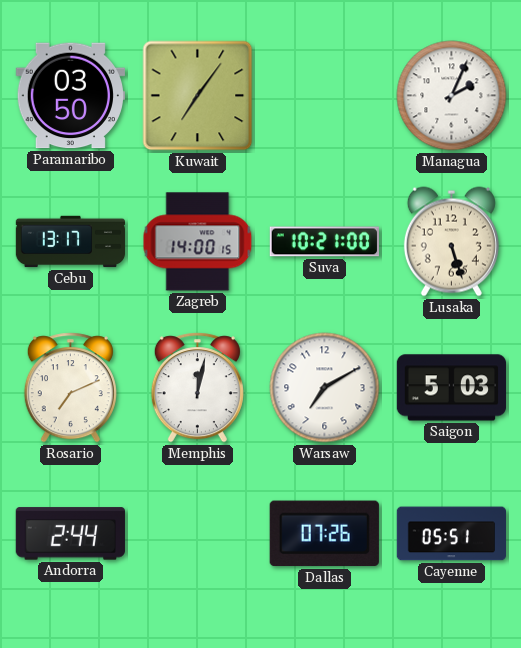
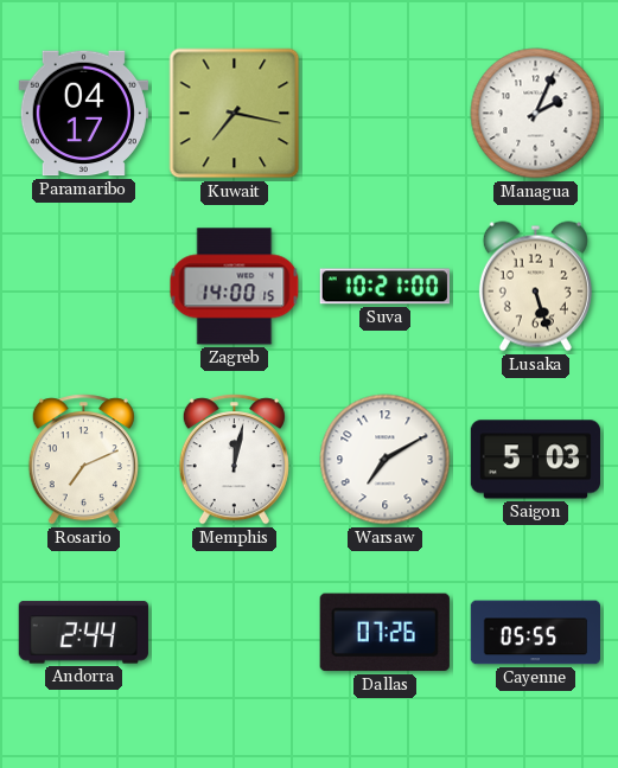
Paramaribo: 03:50 -> 04:17 (83, 114)
Kuwait: 7:06 -> 7:17 (235, 114)
Cebu: 13:17 -> none (71, 242)
Cayenne: 05:51 -> 05:55 (536, 633)
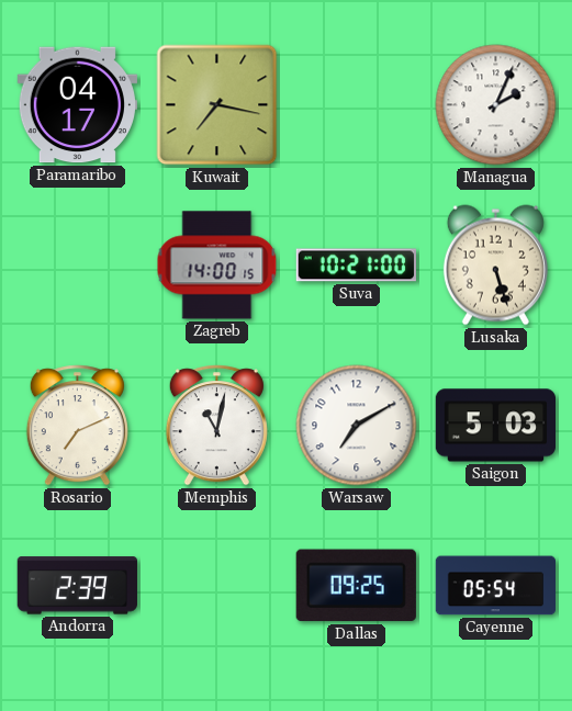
Memphis: 12:02 -> 11:02 (216, 426)
Andorra: 2:44 -> 2:39 (77, 586)
Dallas: 07:26 -> 09:25 (356, 586)
Cayenne: 05:55 -> 05:54 (496, 586)
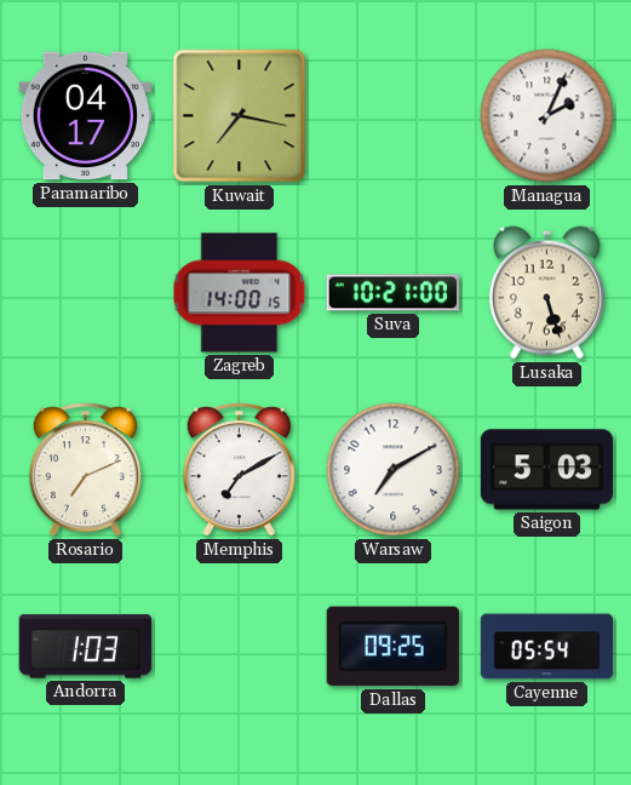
Memphis: 11:02 -> 7:10 (239, 470)
Andorra: 2:39 -> 1:03 (85, 647)
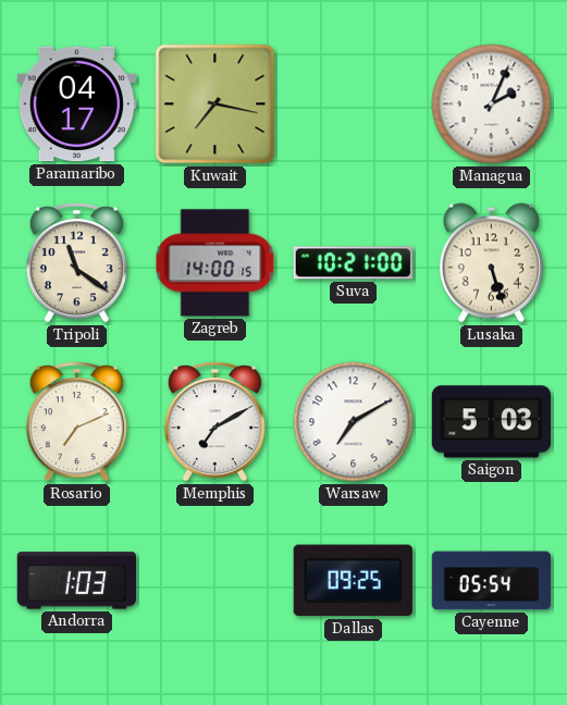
Tripoli: none -> 11:21 (76, 263)
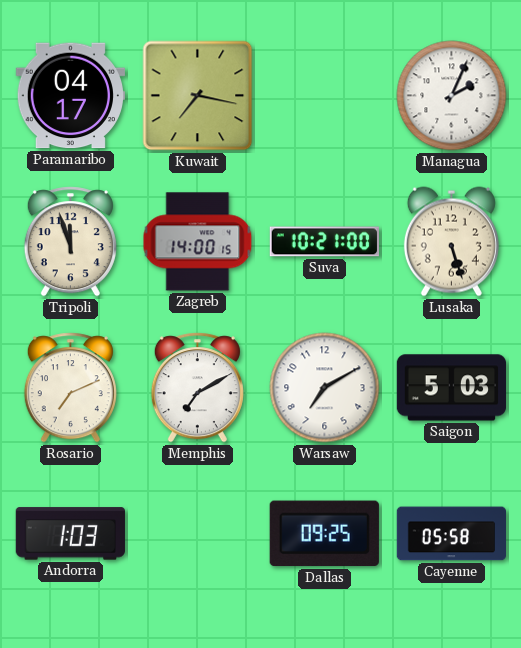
Tripoli: 11:21 -> 11:57 (70, 242)
Cayenne: 05:54 -> 05:58 (452, 534)
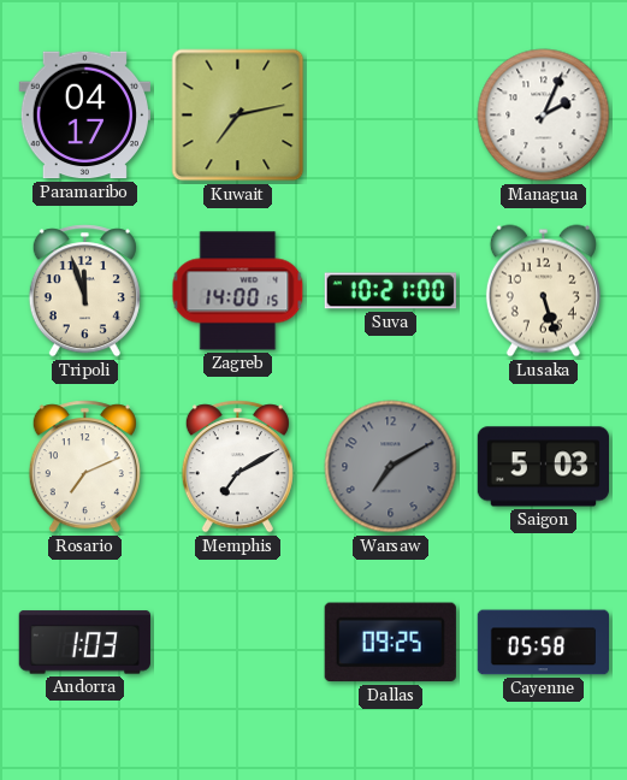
Kuwait: 7:17 -> 7:13 (238, 116)
Warsaw dial: white -> grey (391, 467)
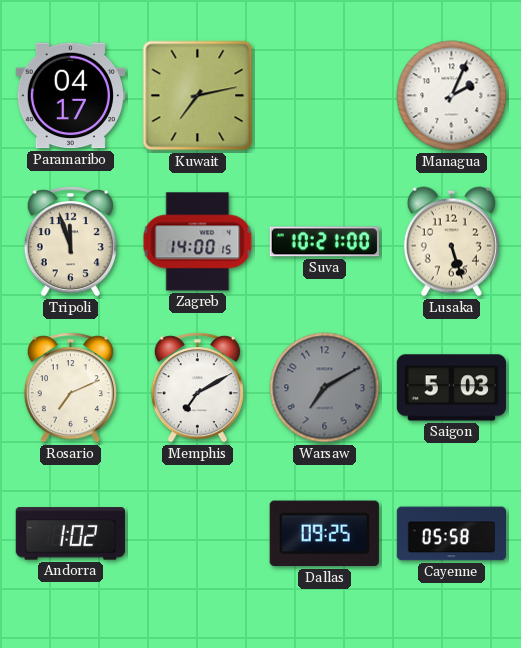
Andorra: 1:03 -> 1:02 (70, 534)
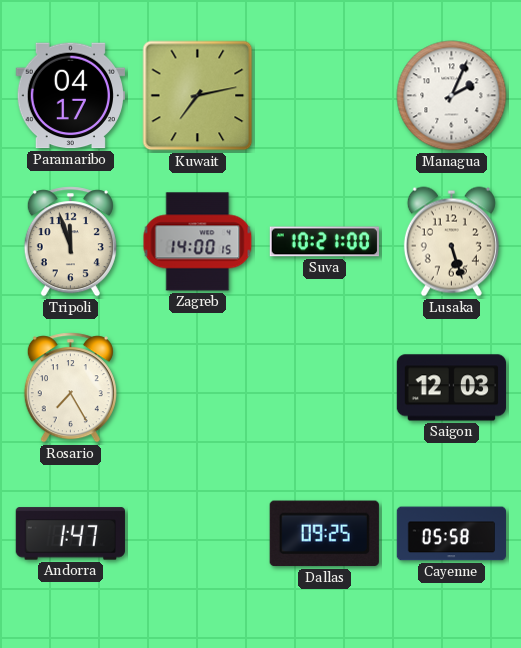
Rosario: 7:11 -> 7:25 (70, 388)
Memphis: 7:10 -> none (197, 388)
Warsaw: 7:10 -> none (325, 388)
Saigon: 5:03 -> 12:03 (451, 388)
Andorra: 1:02 -> 1:47 (70, 534)
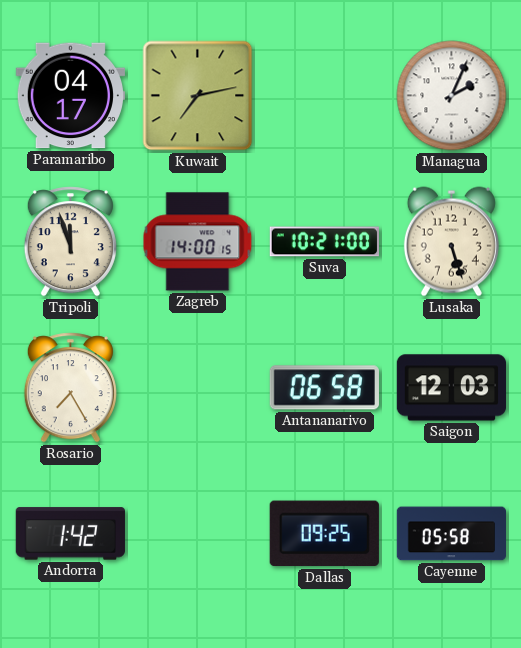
Antananarivo: none -> 06:58 (324, 388)
Andorra: 1:47 -> 1:42 (70, 534)
